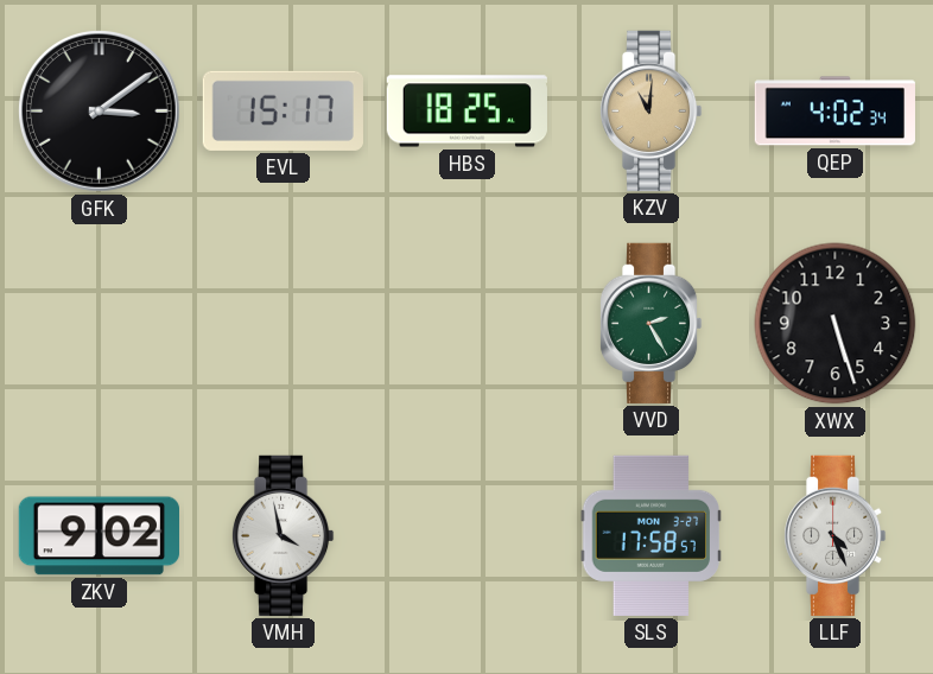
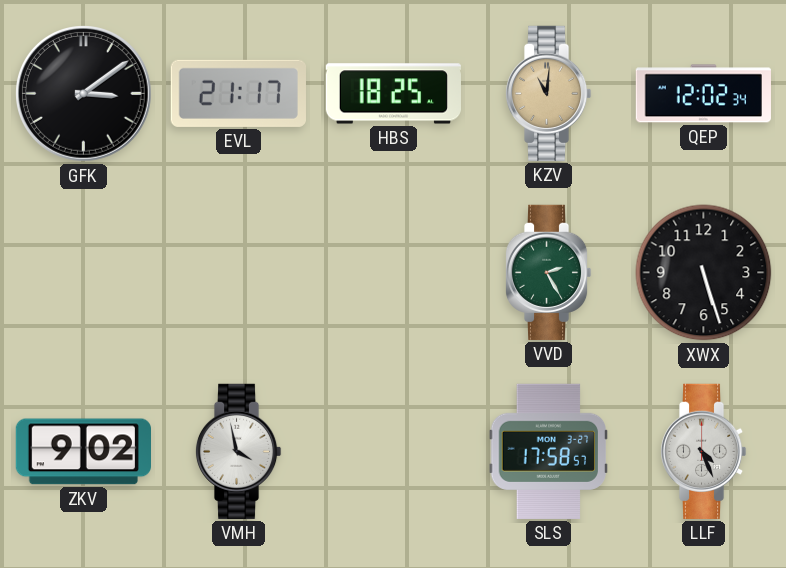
EVL: 15:17 -> 21:17 (238, 93)
QEP: 4:02 -> 12:02 (703, 94)
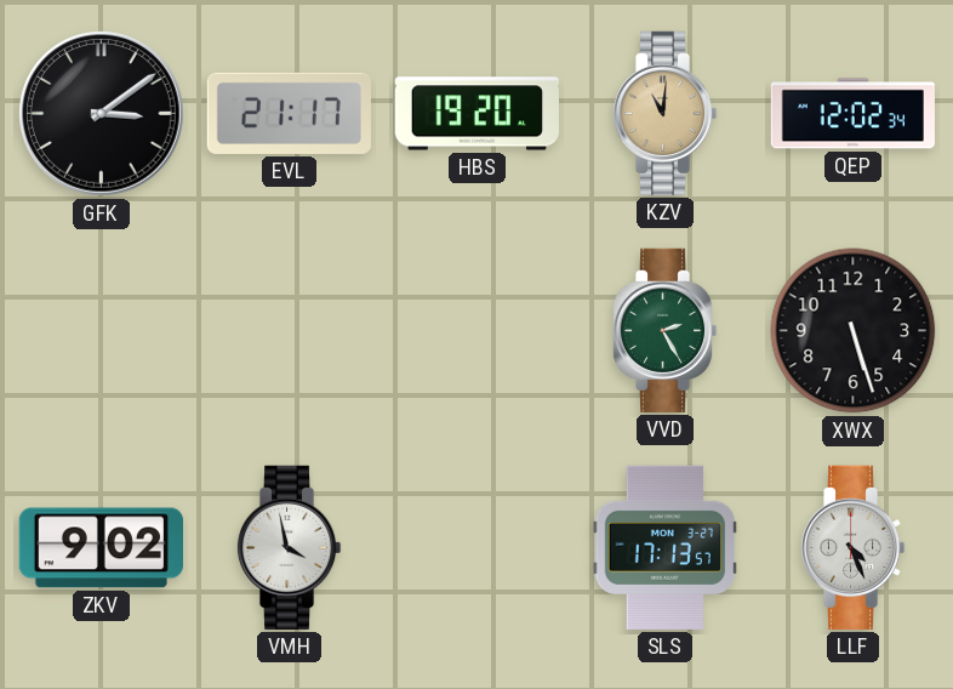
HBS: 18:25 -> 19:20 (476, 114)
SLS: 17:58 -> 17:13 (666, 547)
